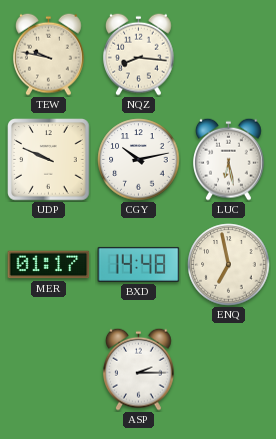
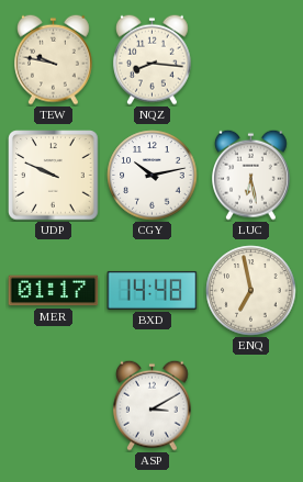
ASP: 2:15 -> 3:10 (153, 405)
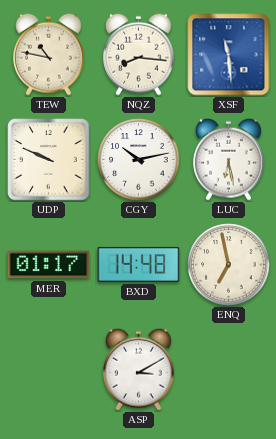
TEW: 9:47 -> 10:47 (49, 54)
XSF: none -> 11:29 (229, 55)
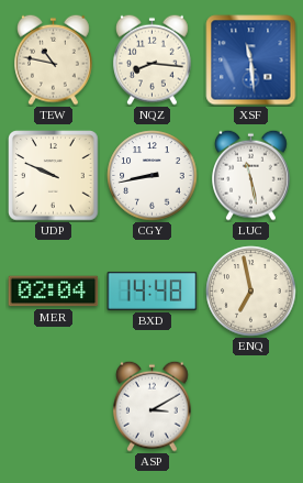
CGY: 10:13 -> 8:43 (153, 176)
LUC: 6:28 -> 11:28 (251, 175)
MER: 01:17 -> 02:04 (54, 292)
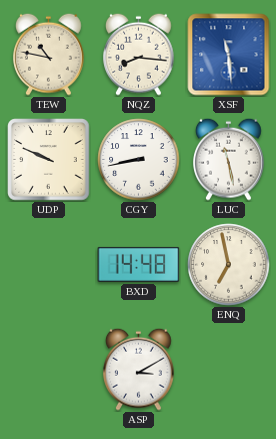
MER: 02:04 -> none (54, 292)
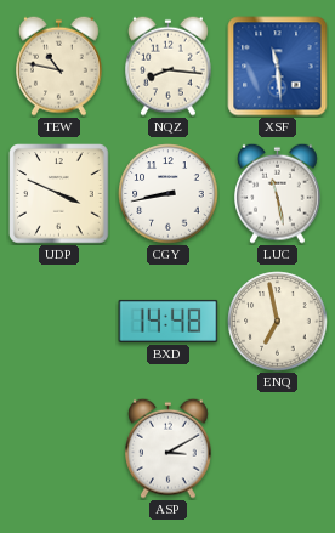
UDP: 9:49 -> 3:49 (59, 194)
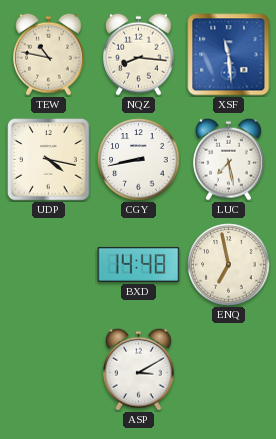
UDP: 3:49 -> 4:17 (49, 160)
LUC: 11:28 -> 7:28 (229, 159)
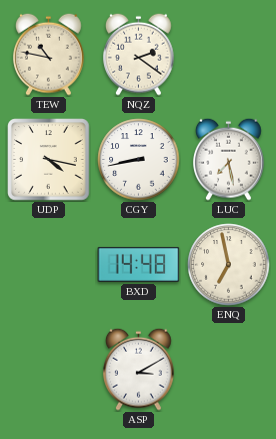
NQZ: 8:16 -> 2:21 (139, 54)
XSF: 11:29 -> none (229, 55)
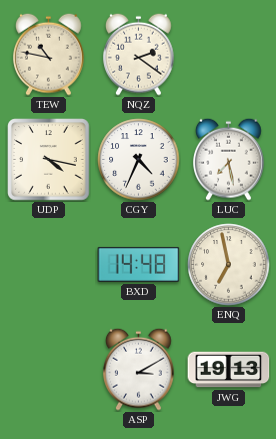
CGY: 8:43 -> 4:34 (139, 160)
JWG: none -> 19:13 (229, 370)
